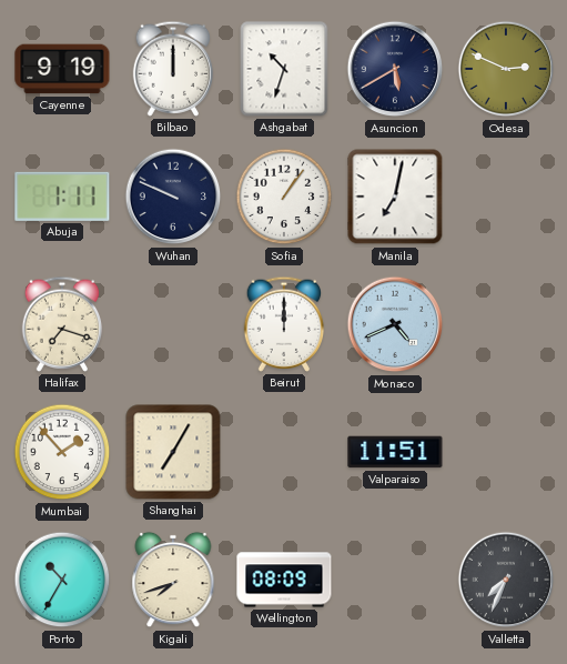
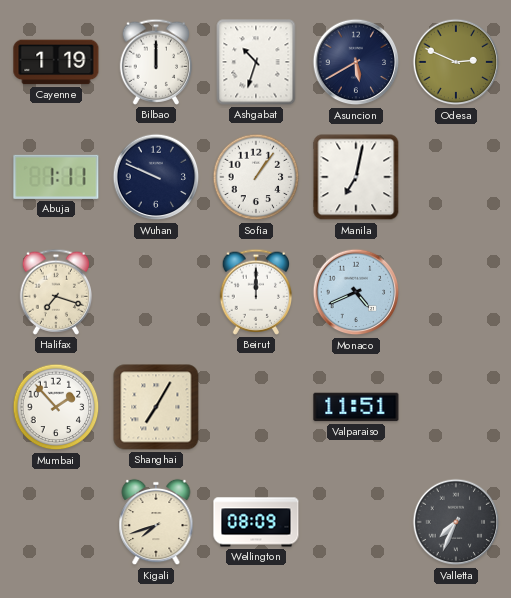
Cayenne: 9:19 -> 1:19 (56, 62)
Porto: 10:35 -> none (62, 580)
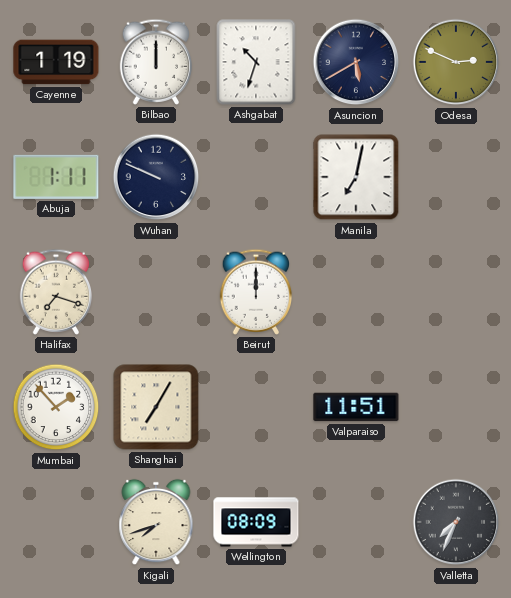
Sofia: 1:06 -> none (256, 177)
Monaco: 4:41 -> none (356, 292)
